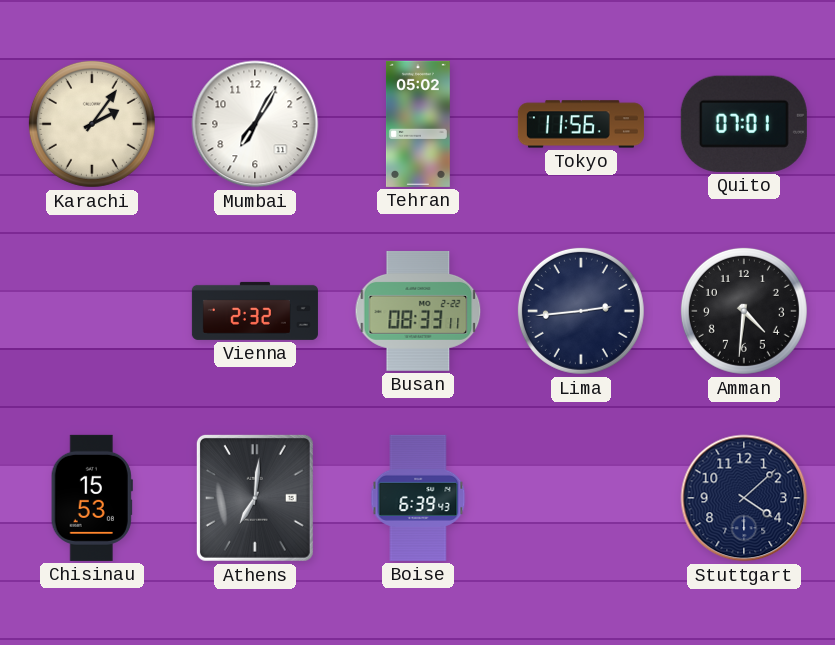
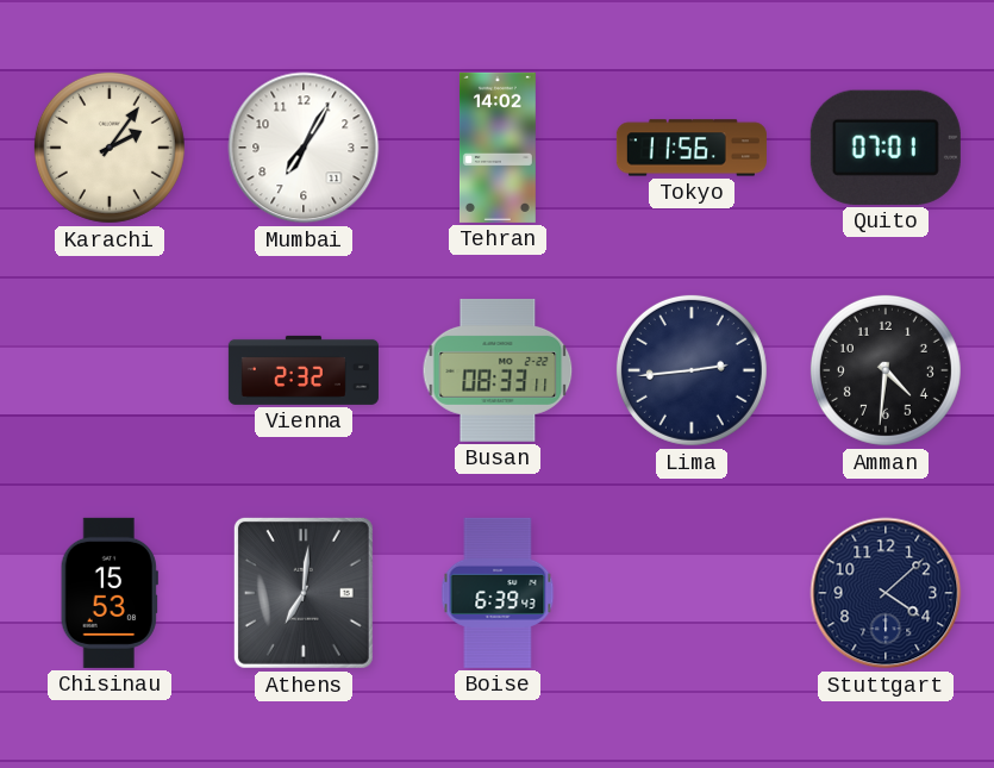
Tehran: 05:02 -> 14:02 (498, 148)
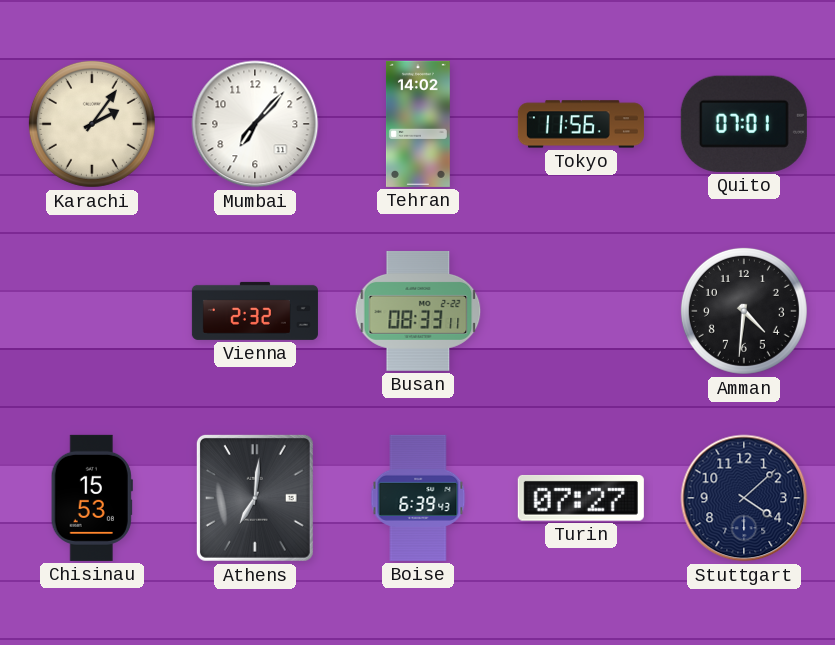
Mumbai: 7:05 -> 7:07 (255, 124)
Lima: 2:44 -> none (692, 370)
Turin: none -> 07:27 (581, 498)
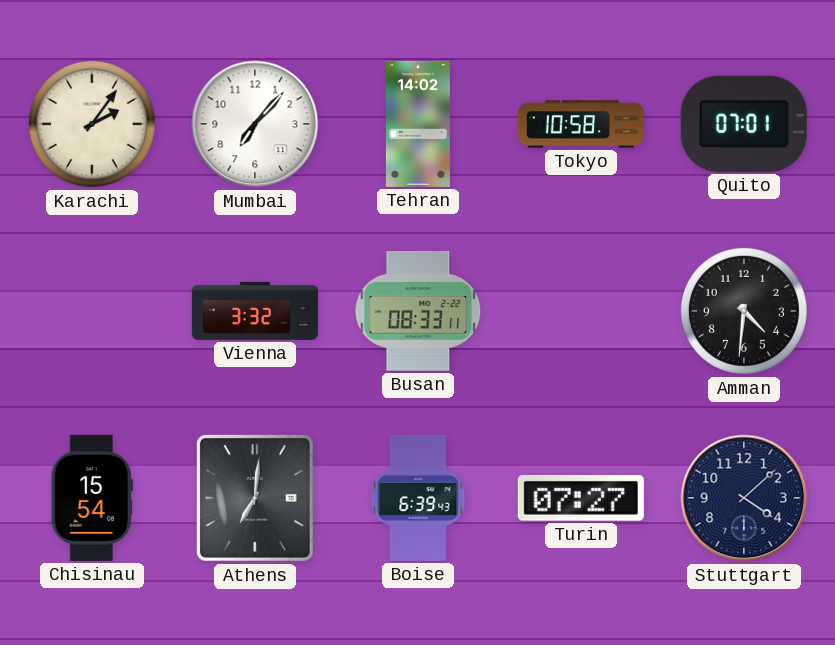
Tokyo: 11:56 -> 10:58 (581, 124)
Vienna: 2:32 -> 3:32 (255, 311)
Chisinau: 15:53 -> 15:54 (92, 498)
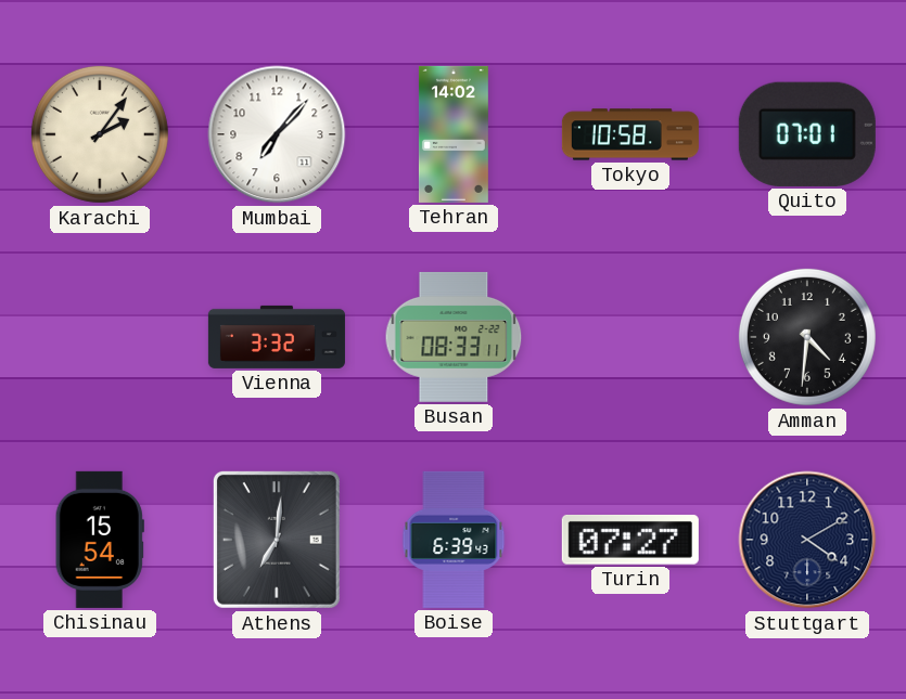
Stuttgart: 4:08 -> 4:10 (807, 540)
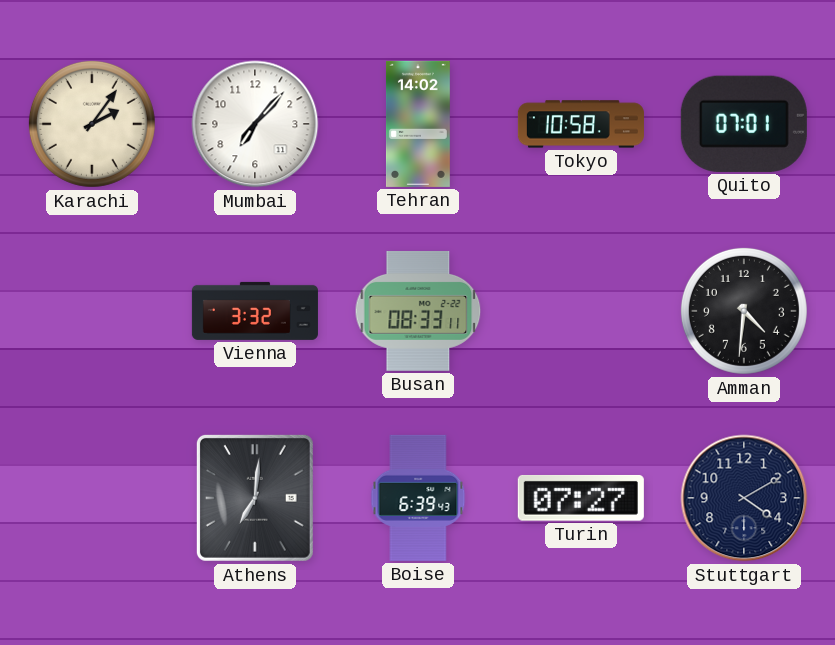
Chisinau: 15:54 -> none (100, 540)
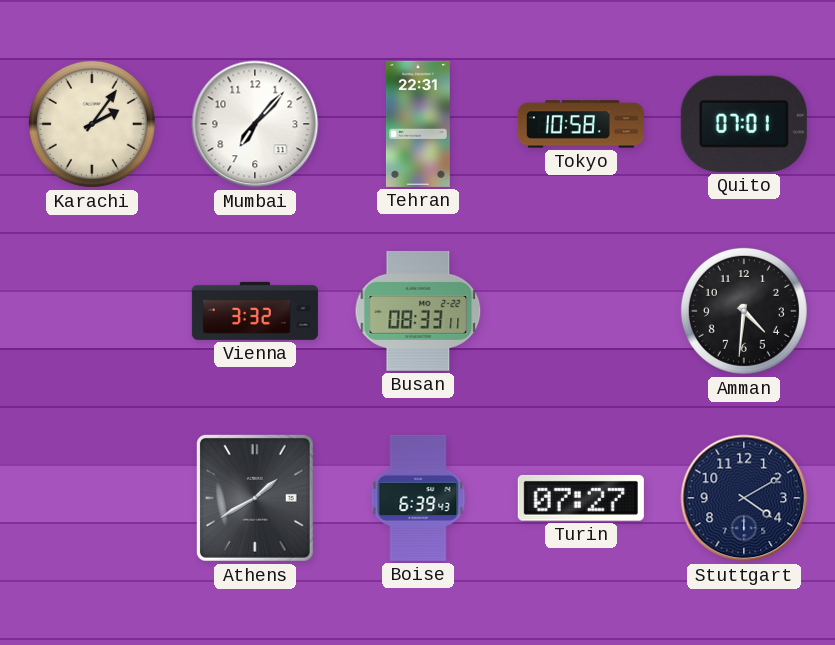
Tehran: 14:02 -> 22:31 (418, 124)
Athens: 7:01 -> 1:40 (255, 498)
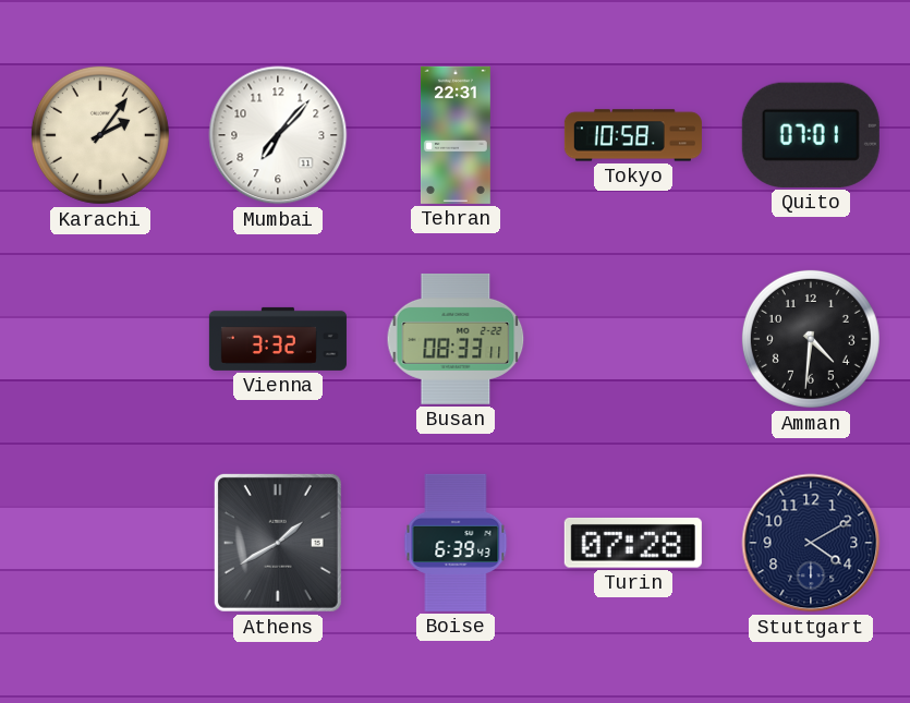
Turin: 07:27 -> 07:28 (633, 543)
